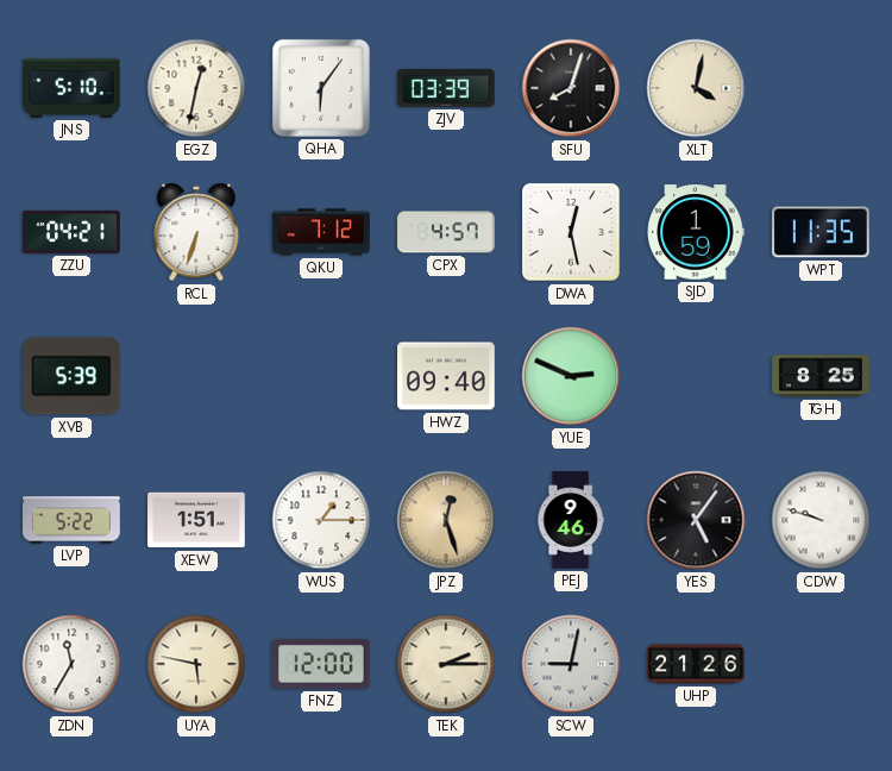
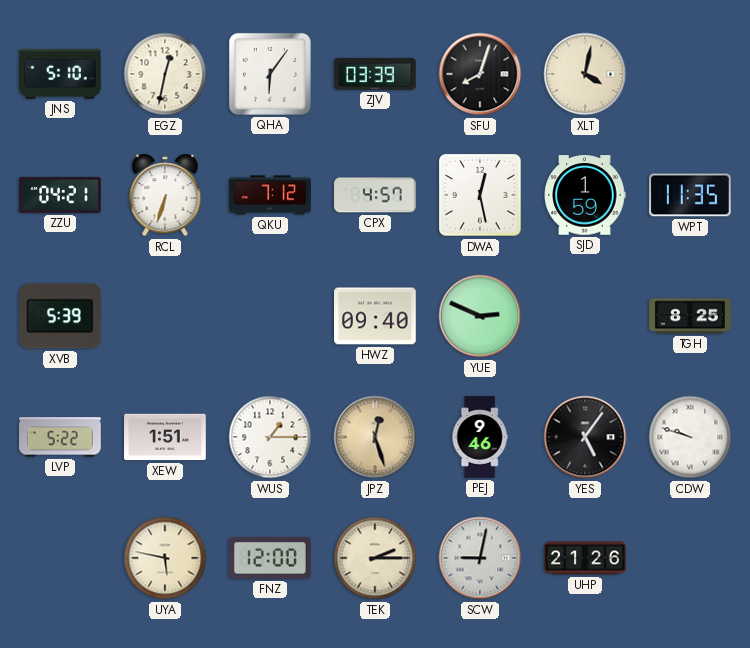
ZDN: 11:35 -> none (71, 664)
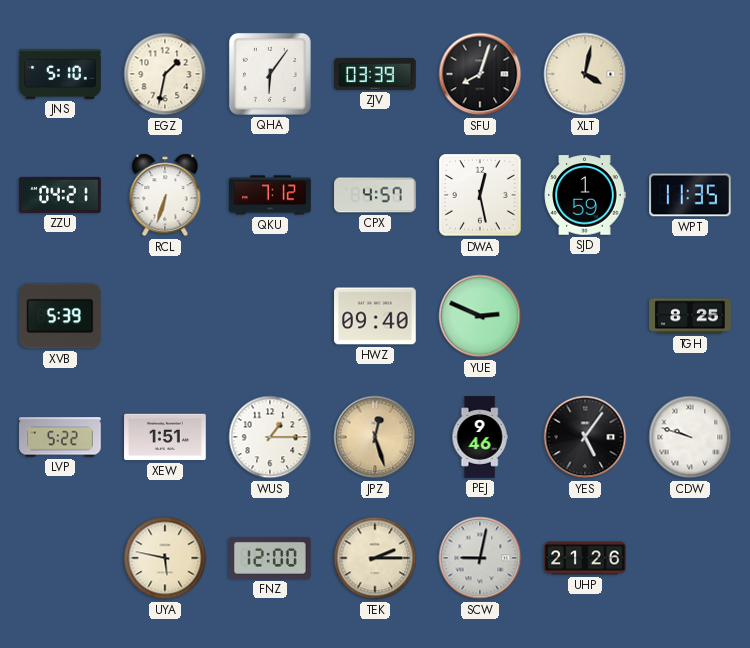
EGZ: 12:32 -> 1:32 (165, 74)
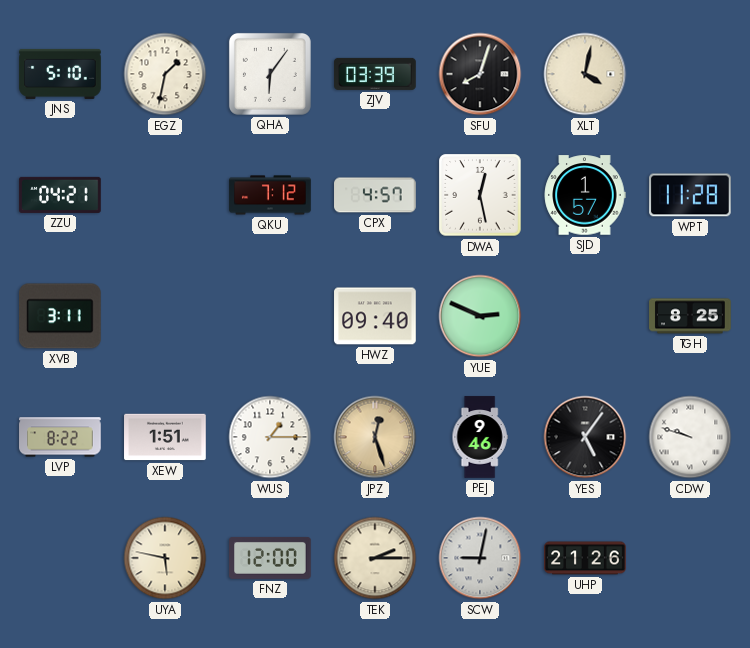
RCL: 6:33 -> none (165, 195)
SJD: 1:59 -> 1:57 (585, 195)
WPT: 11:35 -> 11:28 (690, 195)
XVB: 5:39 -> 3:11 (61, 316)
LVP: 5:22 -> 8:22 (60, 437)
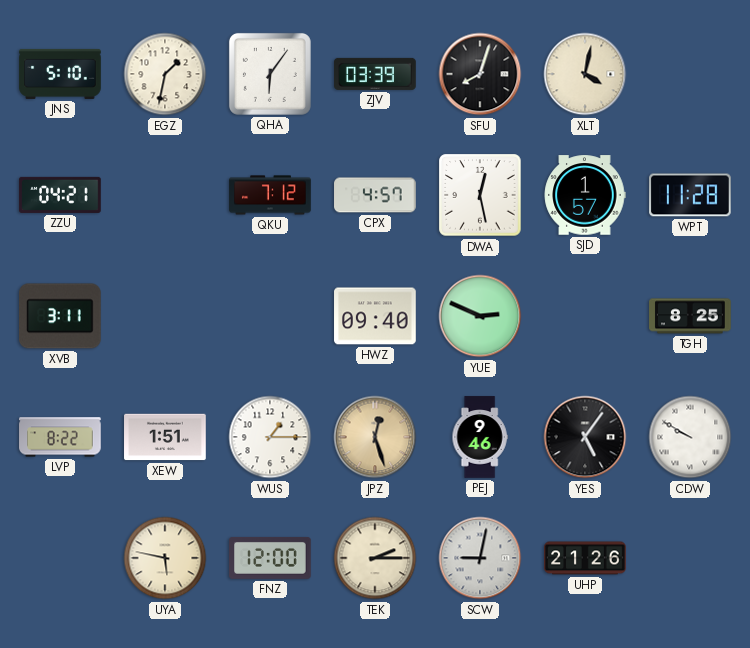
CDW: 9:48 -> 9:50 (690, 437)
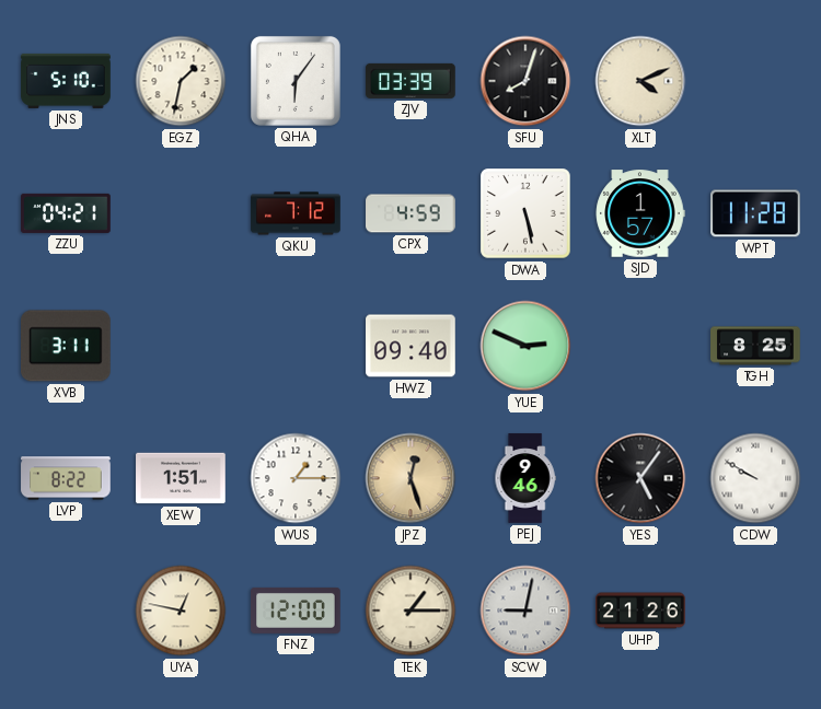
XLT: 4:02 -> 4:11 (640, 81)
CPX: 4:57 -> 4:59 (410, 213)
DWA: 12:28 -> 5:28 (525, 213)
UYA: 5:47 -> 12:47 (181, 611)
TEK: 2:15 -> 1:15 (410, 611)
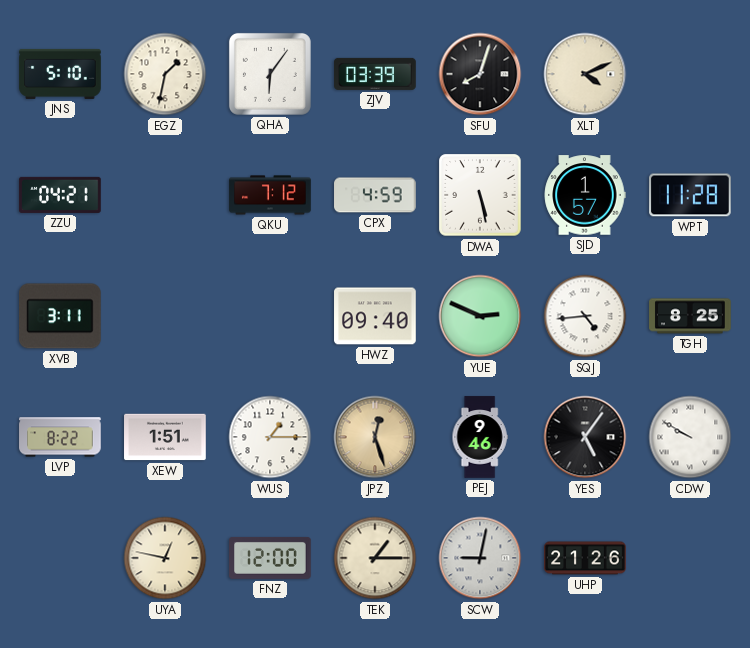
SQJ: none -> 4:44 (585, 316)
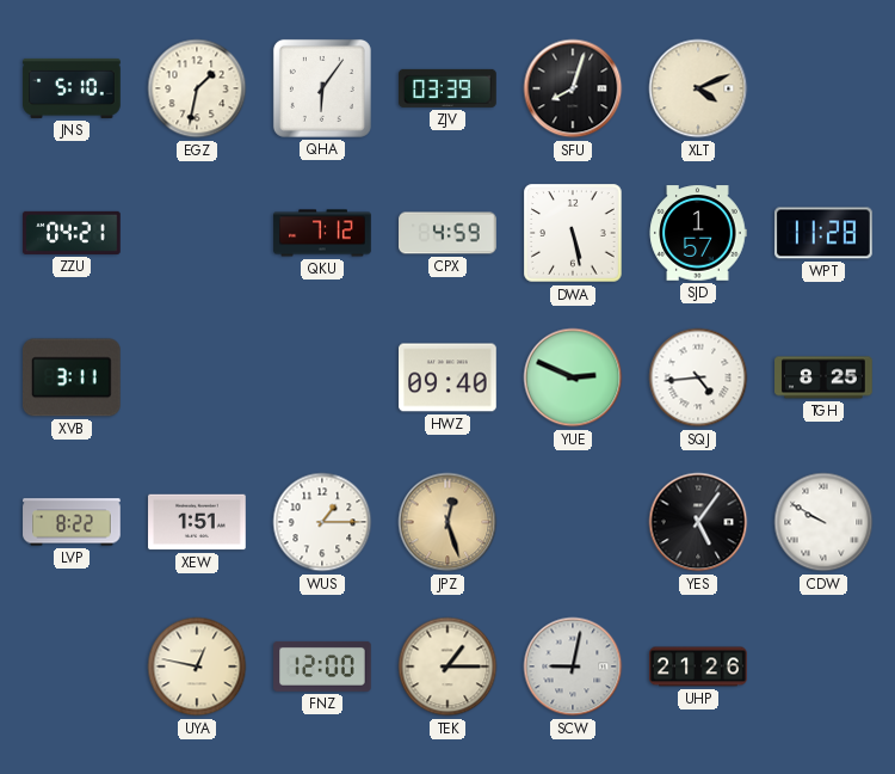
PEJ: 9:46 -> none (480, 437)
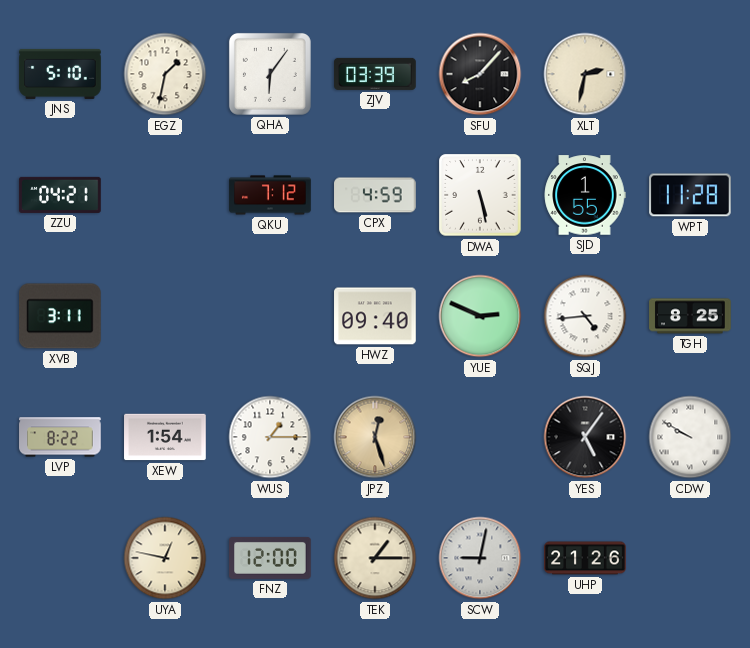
SFU: 8:03 -> 8:07 (480, 74)
XLT: 4:11 -> 2:32 (585, 74)
SJD: 1:57 -> 1:55 (585, 195)
XEW: 1:51 -> 1:54 (165, 437)
